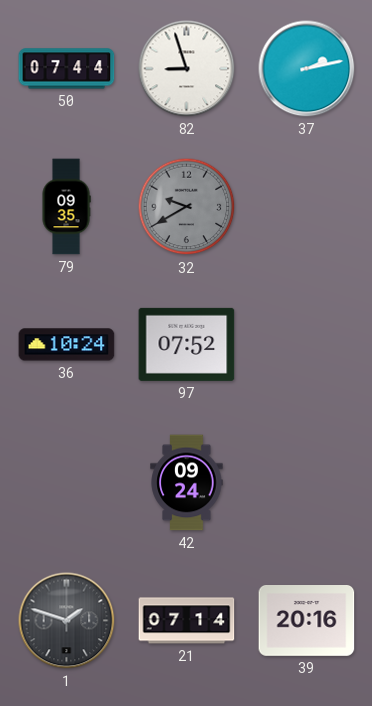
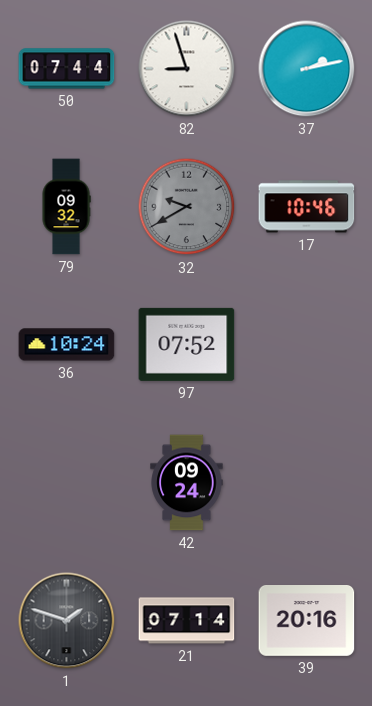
79: 09:35 -> 09:32 (66, 207)
17: none -> 10:46 (307, 207)
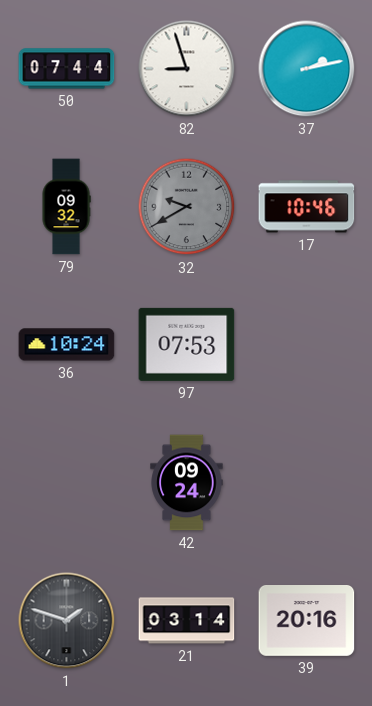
97: 07:52 -> 07:53 (187, 344)
21: 07:14 -> 03:14 (187, 621)
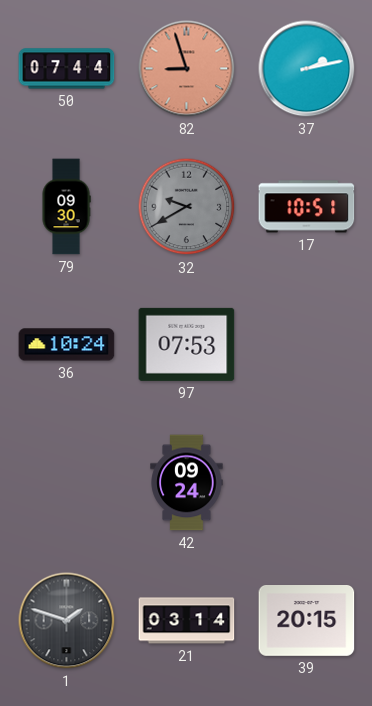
82 dial: white -> salmon (187, 69)
79: 09:32 -> 09:30 (66, 207)
17: 10:46 -> 10:51 (307, 207)
39: 20:16 -> 20:15 (307, 621)
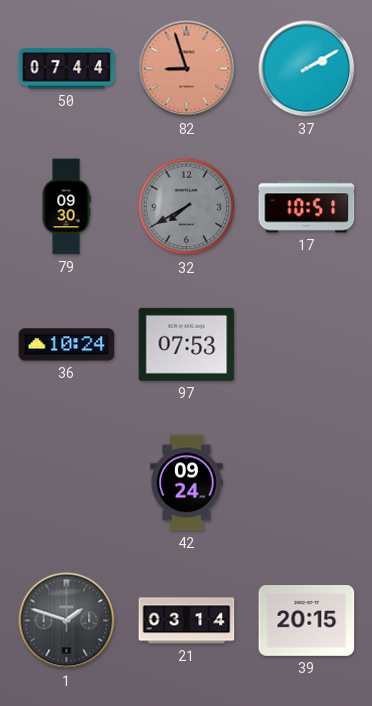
37: 2:13 -> 2:10 (307, 69)
32: 9:40 -> 7:40 (187, 207)
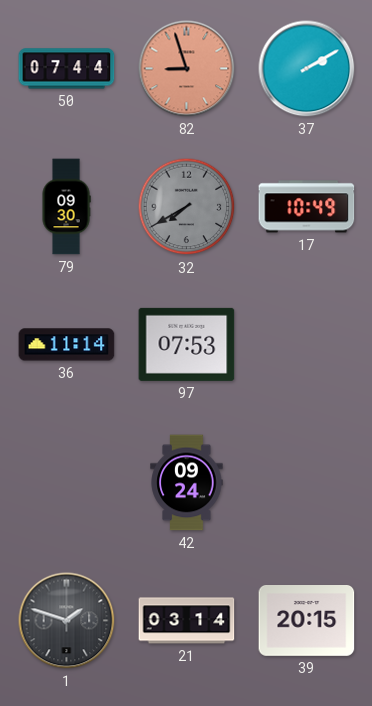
17: 10:51 -> 10:49 (307, 207)
36: 10:24 -> 11:14 (67, 345)
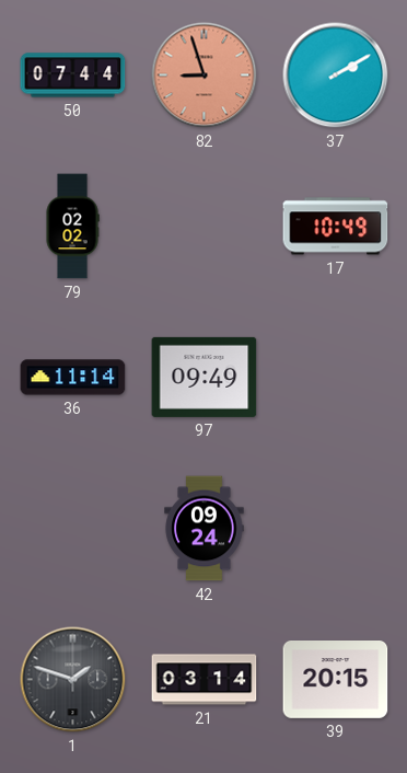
79: 09:30 -> 02:02 (72, 227)
32: 7:40 -> none (187, 207)
97: 07:53 -> 09:49 (205, 377)
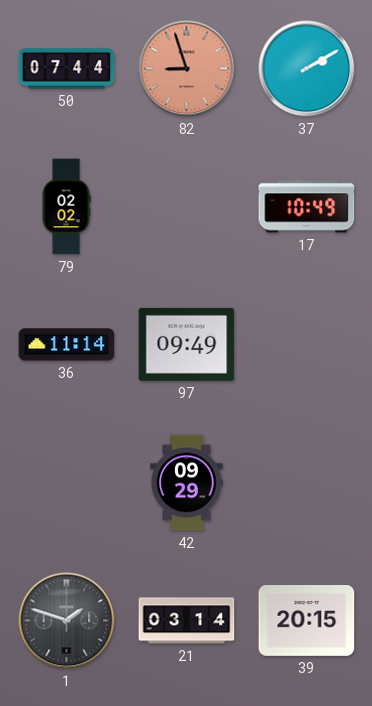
42: 09:24 -> 09:29 (187, 483)
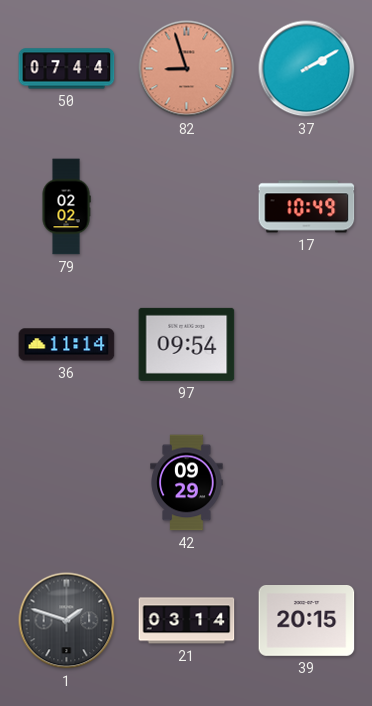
97: 09:49 -> 09:54 (187, 344)
